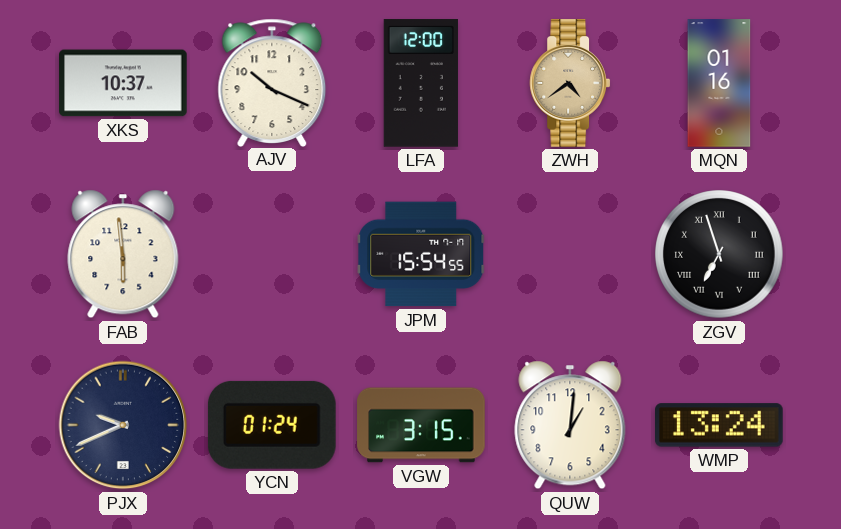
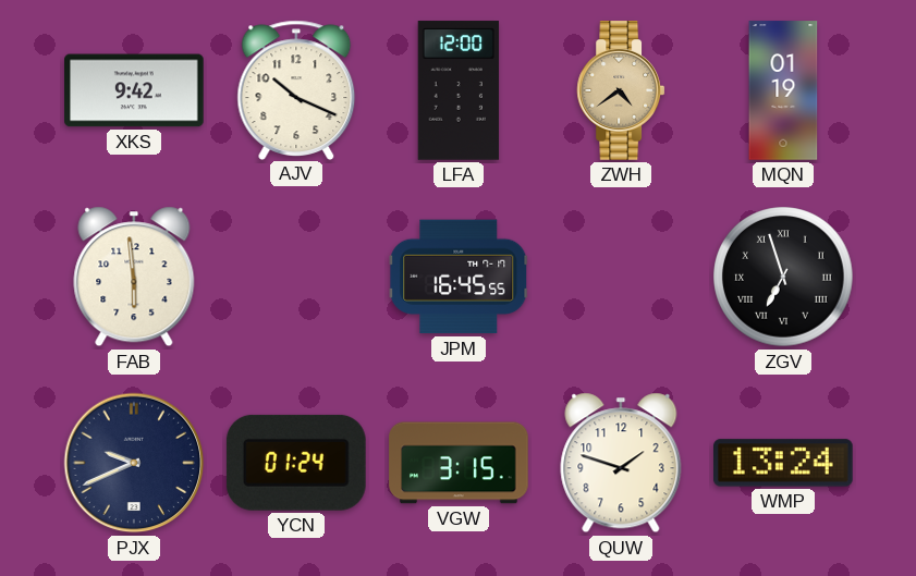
XKS: 10:37 -> 9:42 (134, 90)
MQN: 01:16 -> 01:19 (783, 90)
JPM: 15:54 -> 16:45 (459, 277)
QUW: 1:01 -> 1:48 (621, 463)
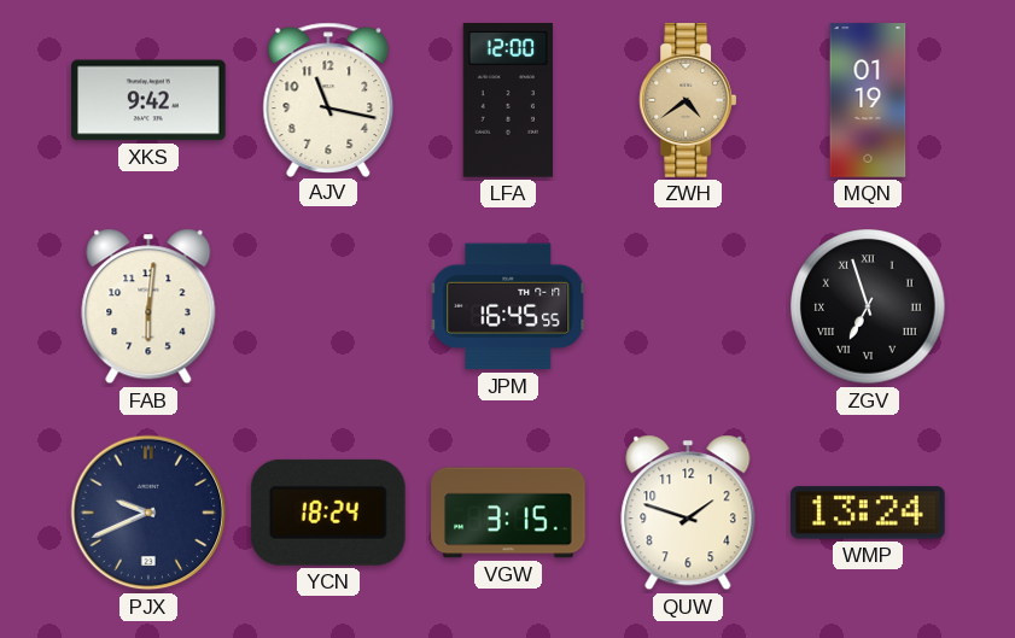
AJV: 10:19 -> 11:17 (328, 99)
FAB: 5:59 -> 6:01 (148, 306)
YCN: 01:24 -> 18:24 (328, 513)
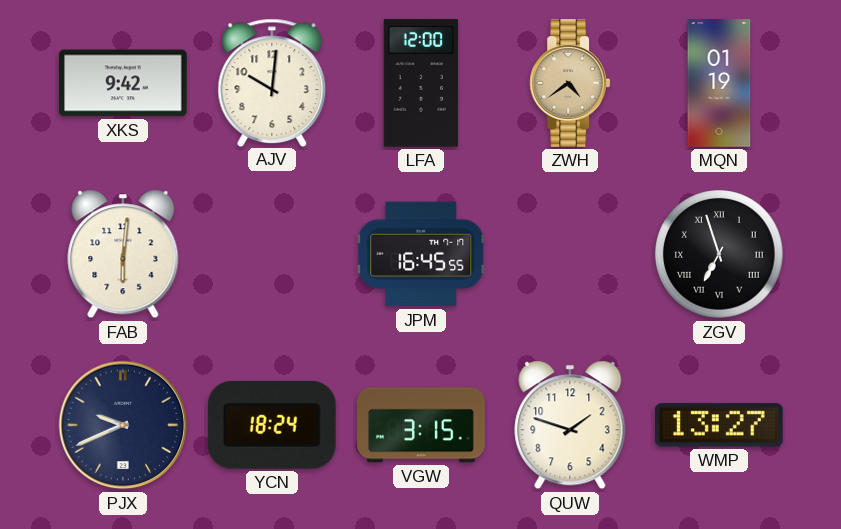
AJV: 11:17 -> 10:01 (272, 82)
WMP: 13:24 -> 13:27 (720, 425)
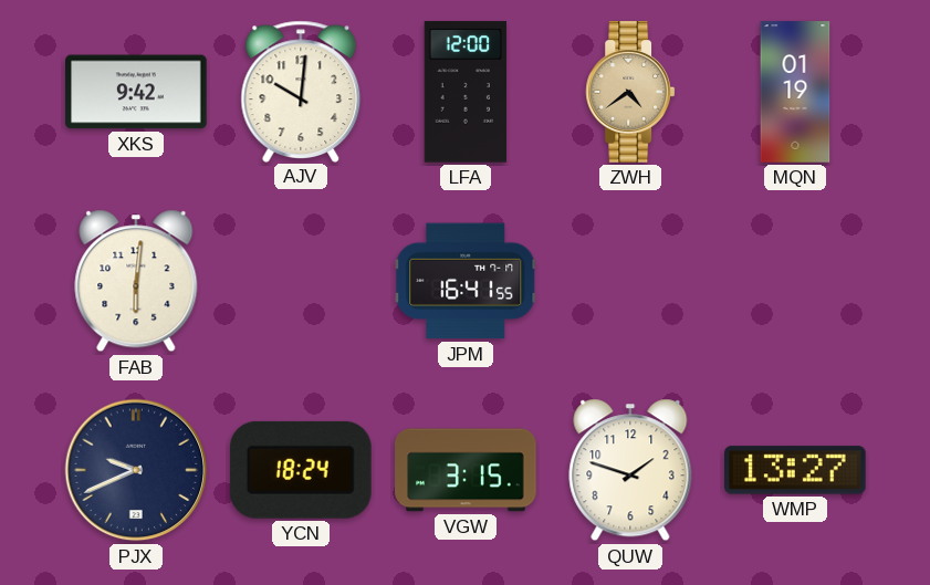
JPM: 16:45 -> 16:41 (466, 281)
ZGV: 6:57 -> none (719, 254)
